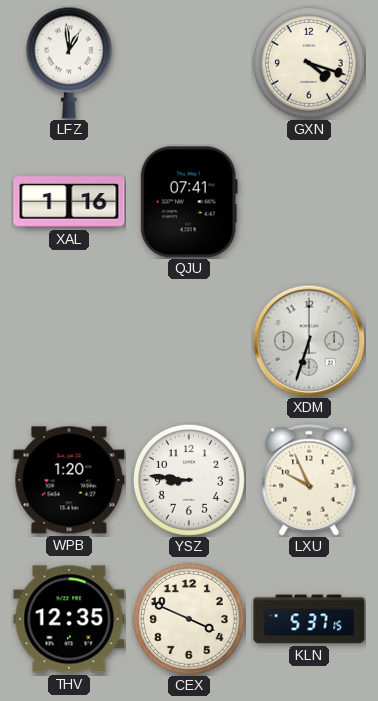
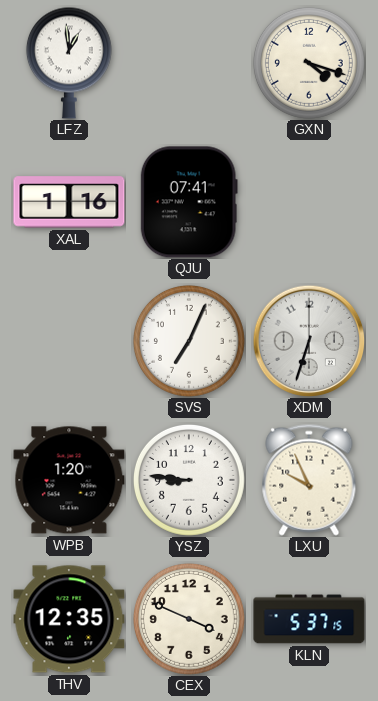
SVS: none -> 7:04 (189, 341)
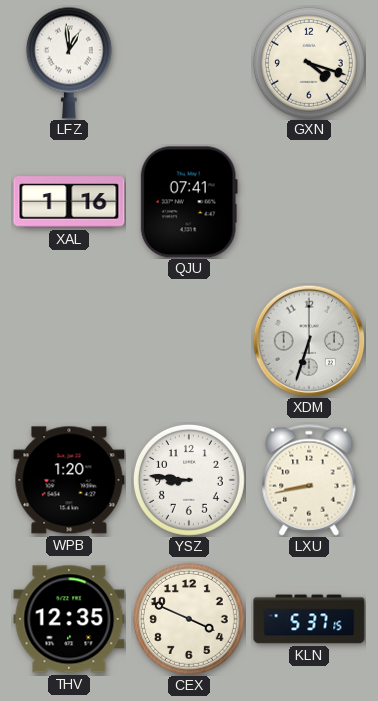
SVS: 7:04 -> none (189, 341)
LXU: 9:56 -> 8:43 (309, 480)
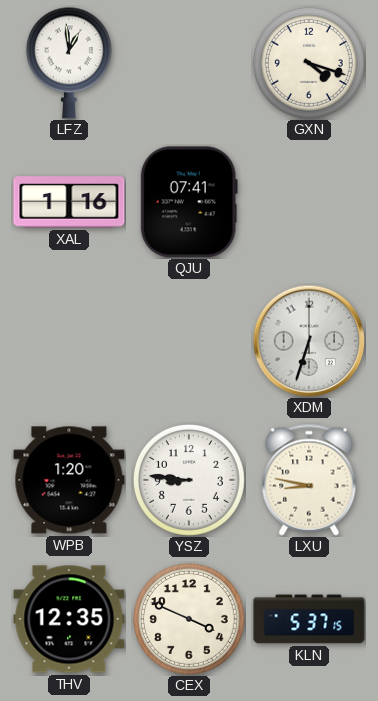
LXU: 8:43 -> 8:47 (309, 480)
